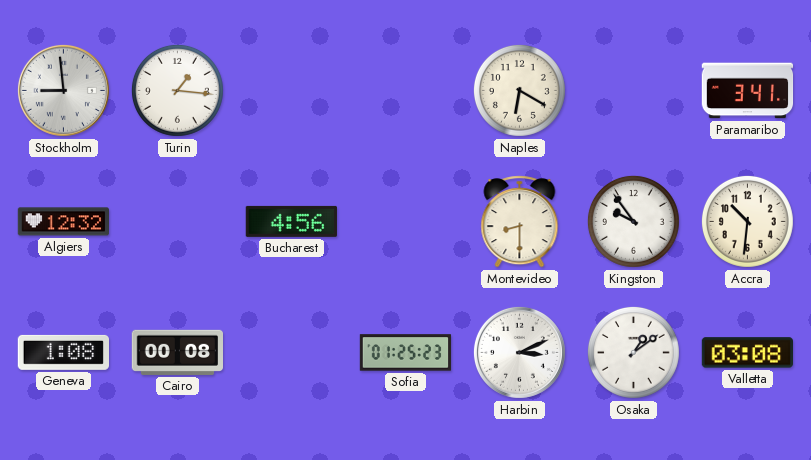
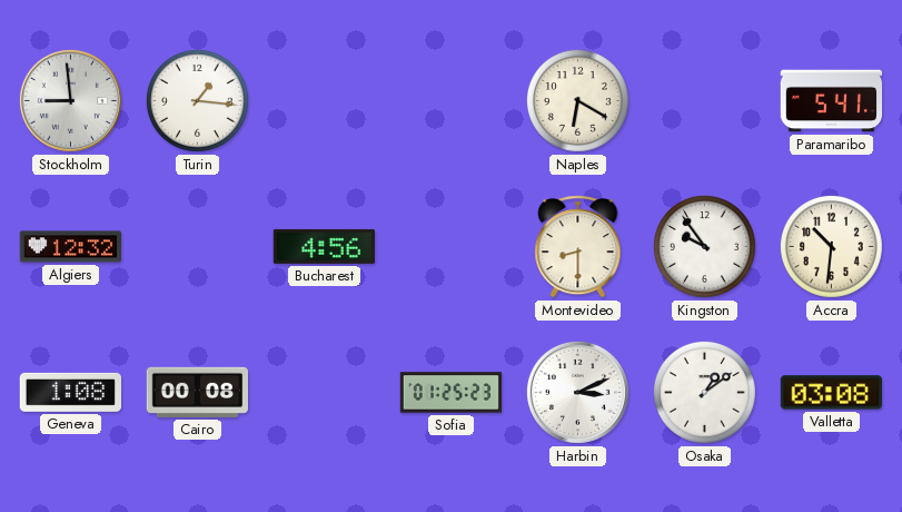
Paramaribo: 3:41 -> 5:41 (832, 101)
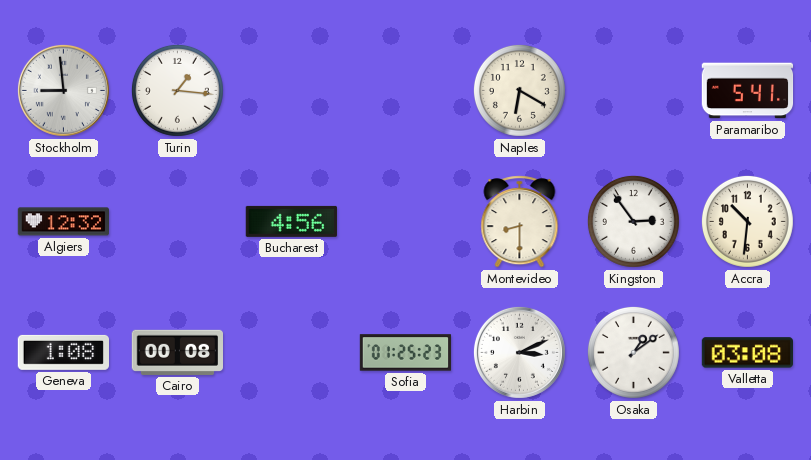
Kingston: 9:54 -> 2:54 (633, 221)
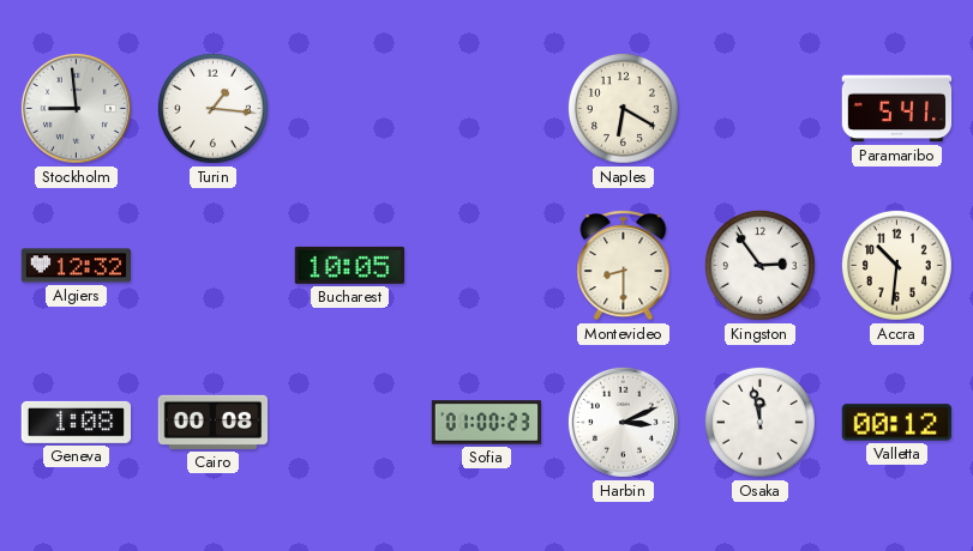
Bucharest: 4:56 -> 10:05 (349, 265)
Sofia: 01:25 -> 01:00 (487, 423)
Osaka: 1:09 -> 11:58 (759, 422)
Valletta: 03:08 -> 00:12 (896, 423)
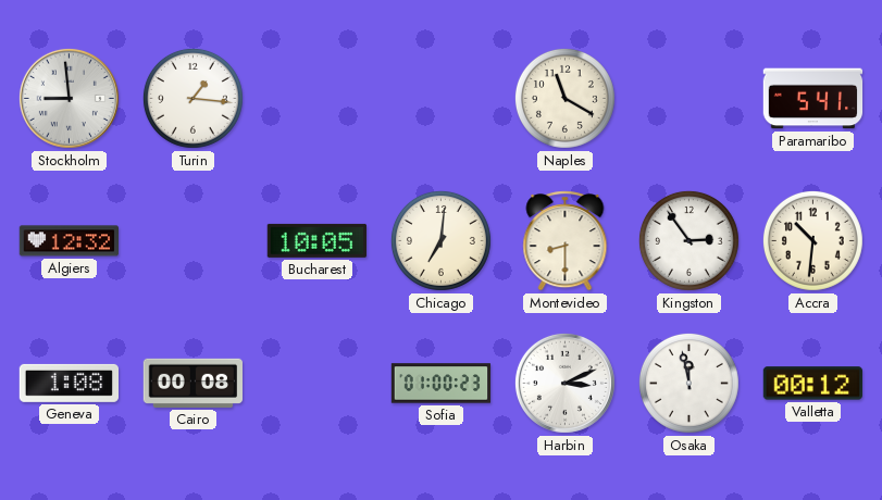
Naples: 6:20 -> 11:20 (564, 98)
Chicago: none -> 7:01 (440, 240)
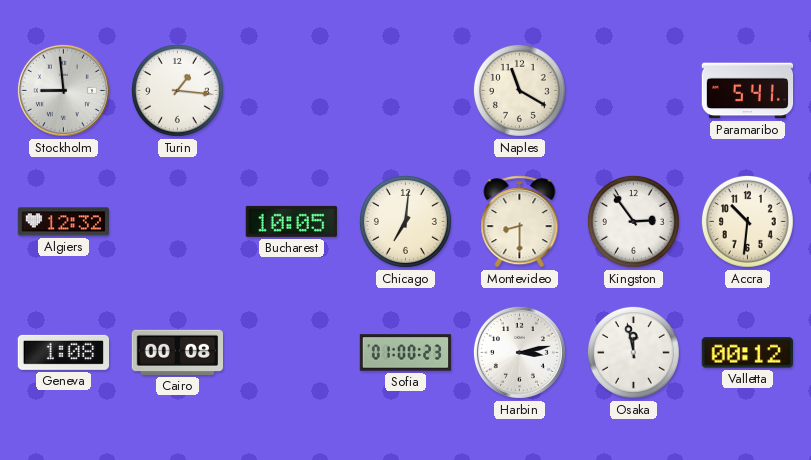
Harbin: 3:11 -> 3:13 (519, 352)
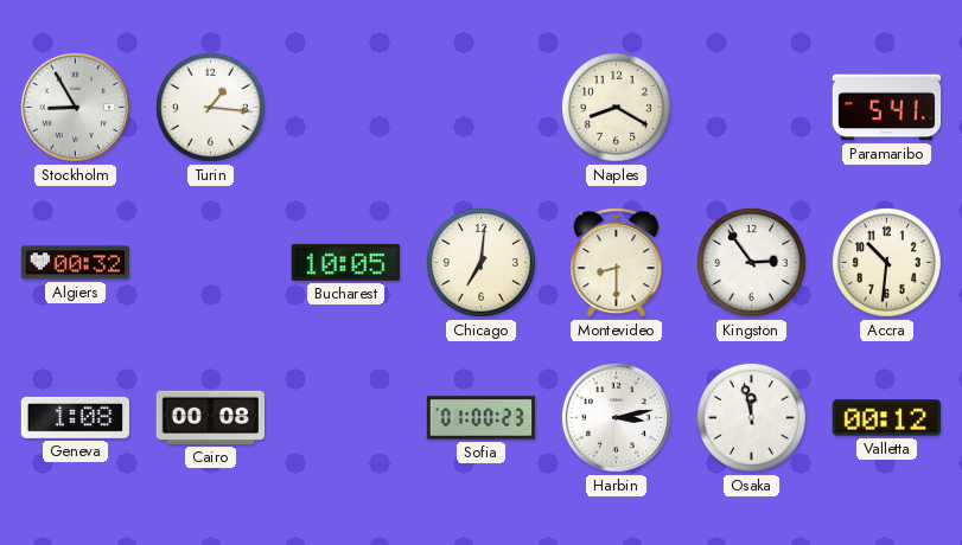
Stockholm: 8:59 -> 8:55 (75, 107)
Naples: 11:20 -> 8:20 (616, 107)
Algiers: 12:32 -> 00:32 (75, 263)
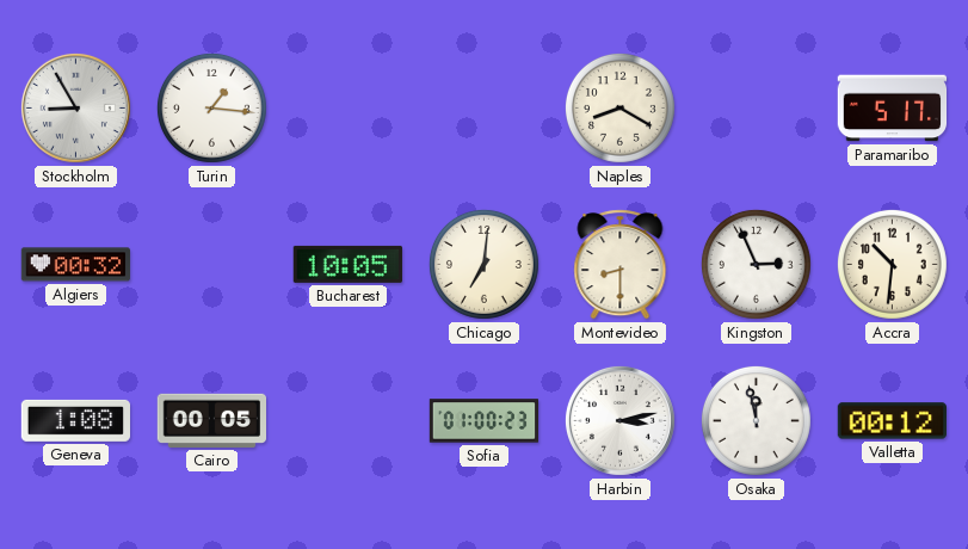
Paramaribo: 5:41 -> 5:17 (893, 109)
Kingston: 2:54 -> 2:56 (756, 264)
Cairo: 00:08 -> 00:05 (211, 420)
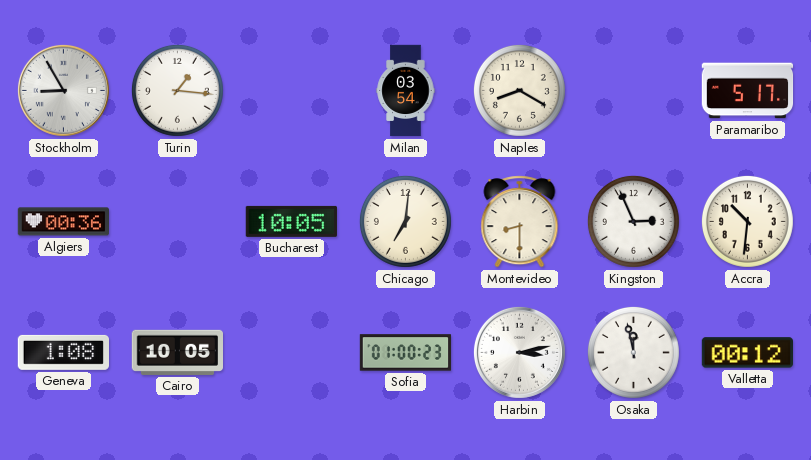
Milan: none -> 03:54 (406, 91)
Algiers: 00:32 -> 00:36 (63, 222)
Cairo: 00:05 -> 10:05 (177, 352)
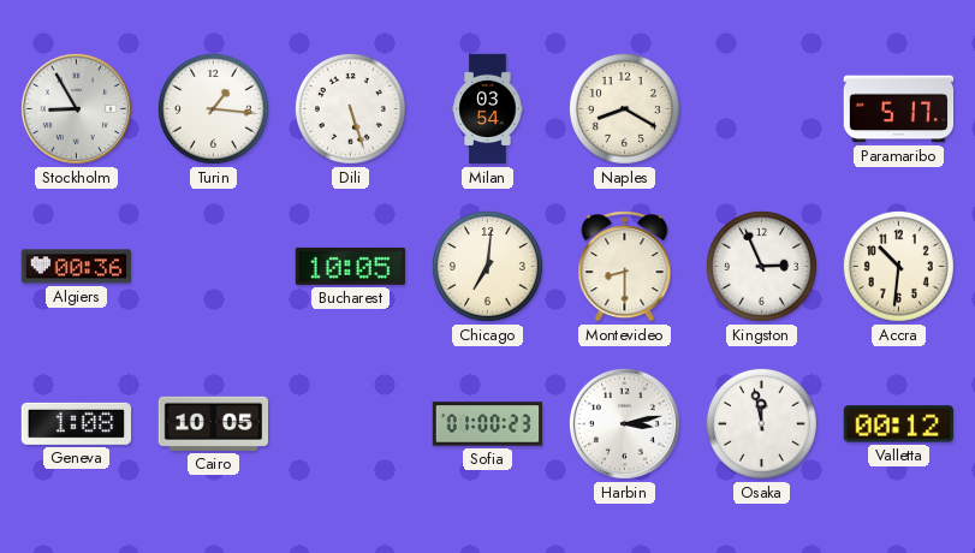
Dili: none -> 5:27 (350, 108)
